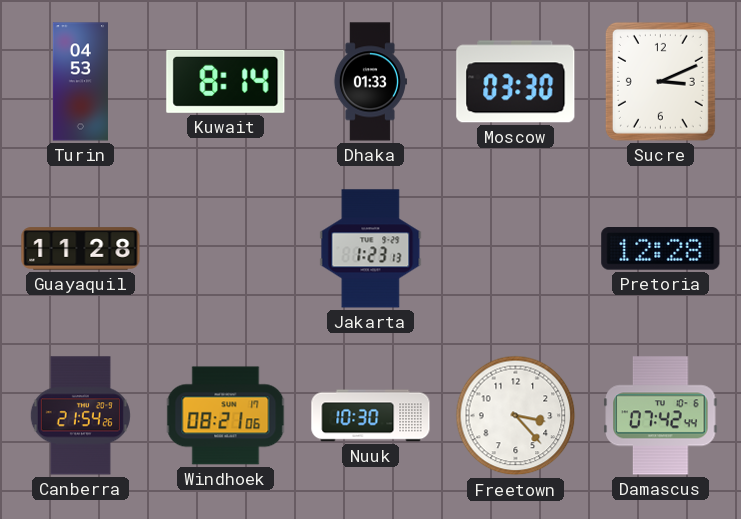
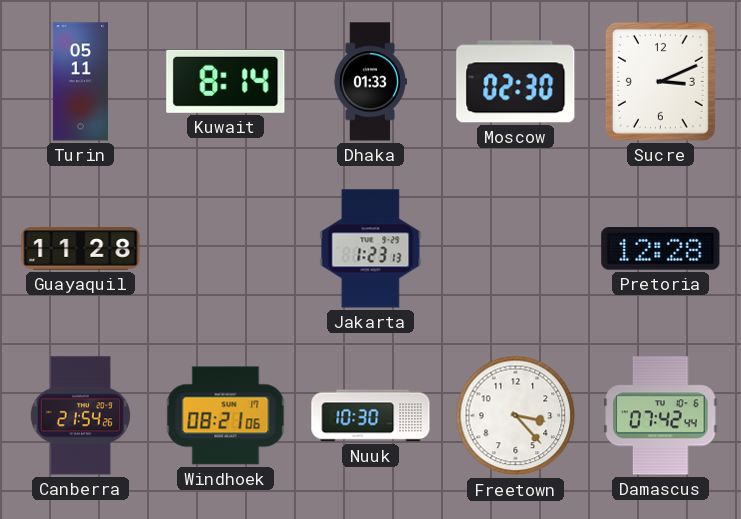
Turin: 04:53 -> 05:11 (80, 82)
Moscow: 03:30 -> 02:30 (516, 82)
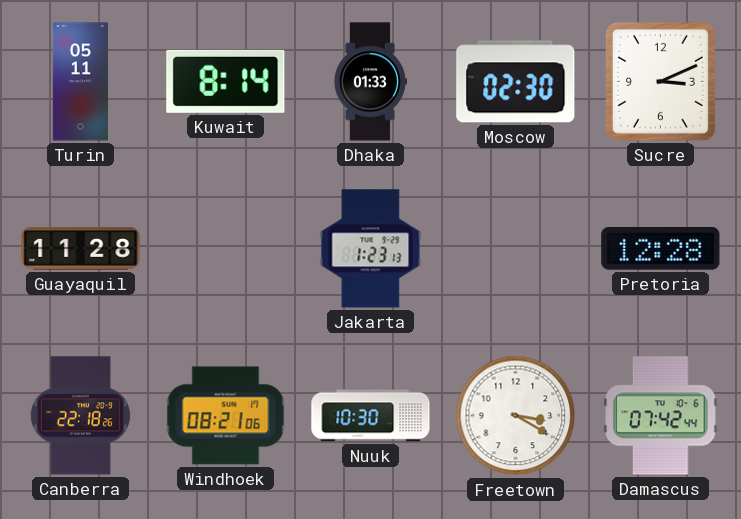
Canberra: 21:54 -> 22:18 (80, 416)
Freetown: 3:23 -> 3:20 (516, 416)
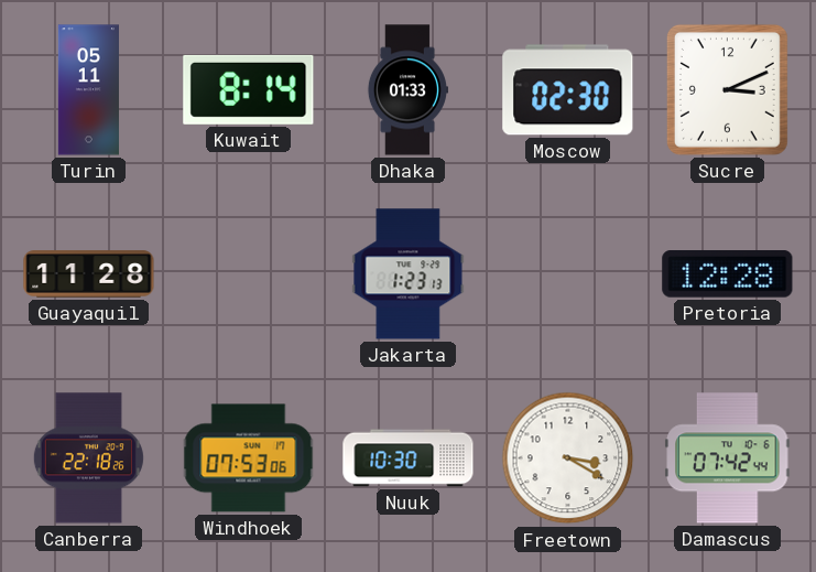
Windhoek: 08:21 -> 07:53 (249, 458)
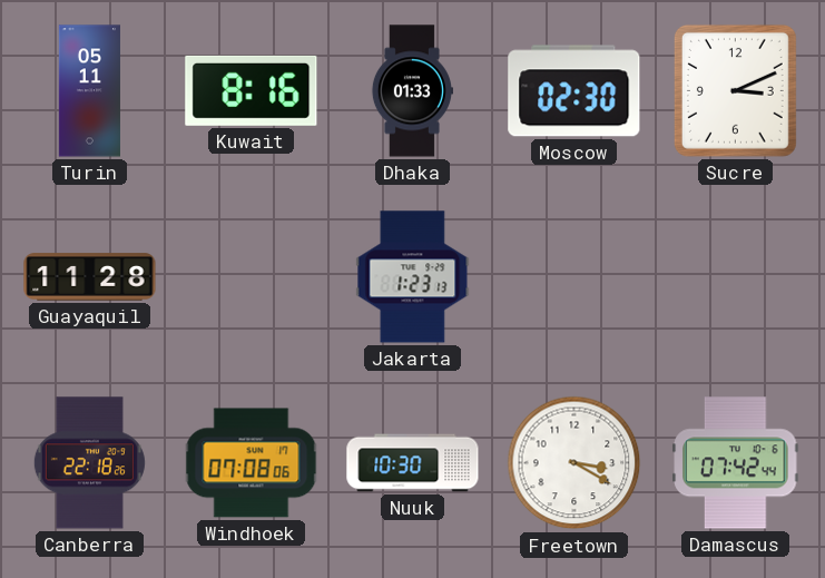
Kuwait: 8:14 -> 8:16 (252, 90)
Pretoria: 12:28 -> none (728, 274)
Windhoek: 07:53 -> 07:08 (252, 463)
